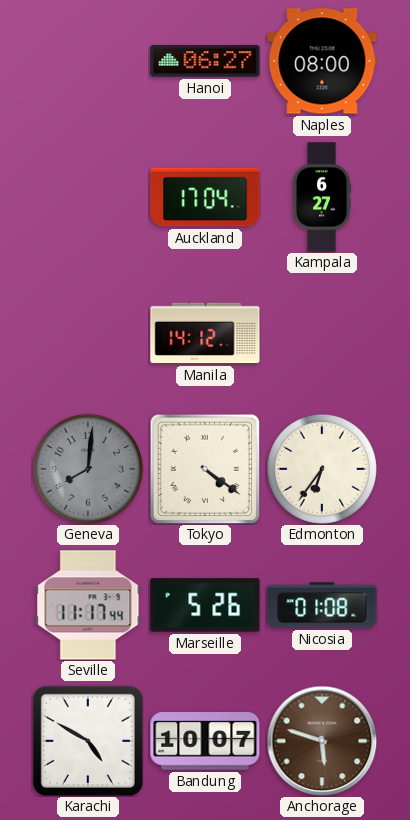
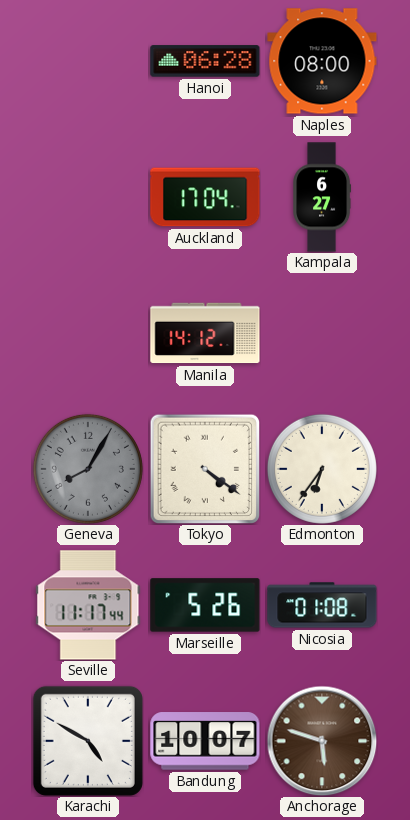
Hanoi: 06:27 -> 06:28 (205, 61)
Geneva: 8:01 -> 8:05 (88, 469)
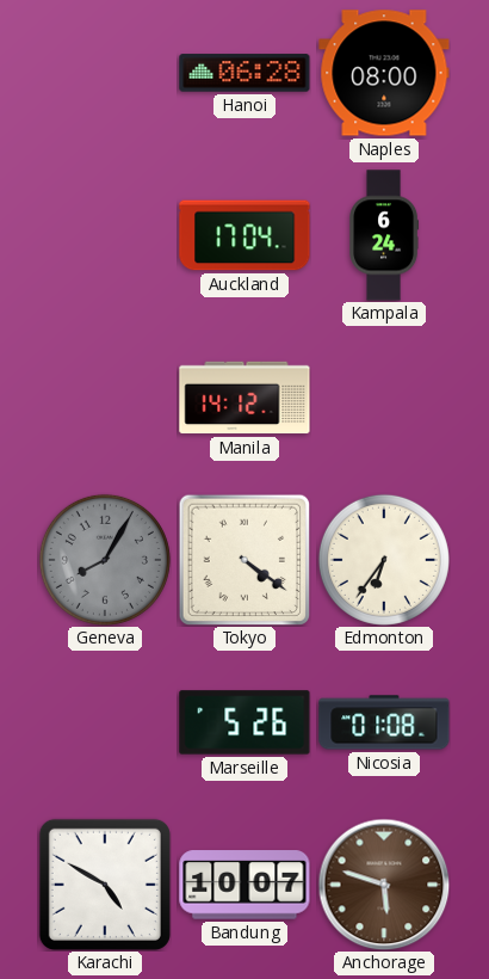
Kampala: 6:27 -> 6:24 (383, 235)
Seville: 11:17 -> none (88, 605)
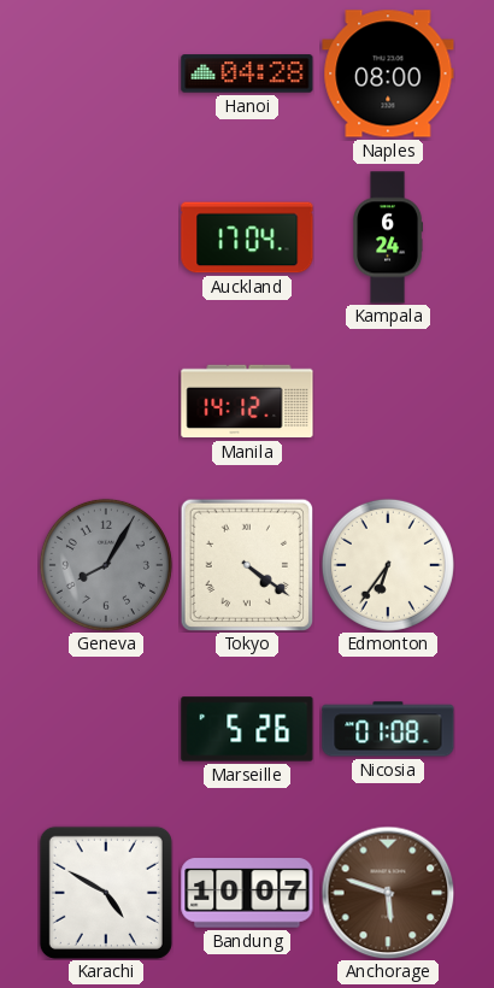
Hanoi: 06:28 -> 04:28 (247, 73)
